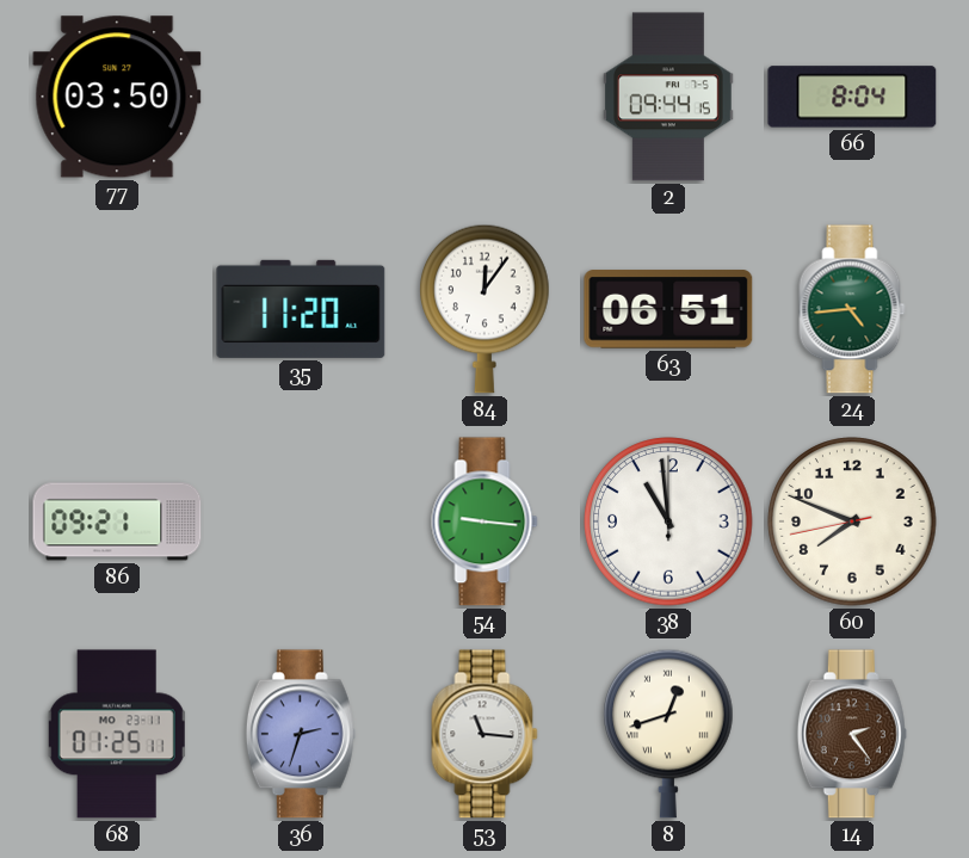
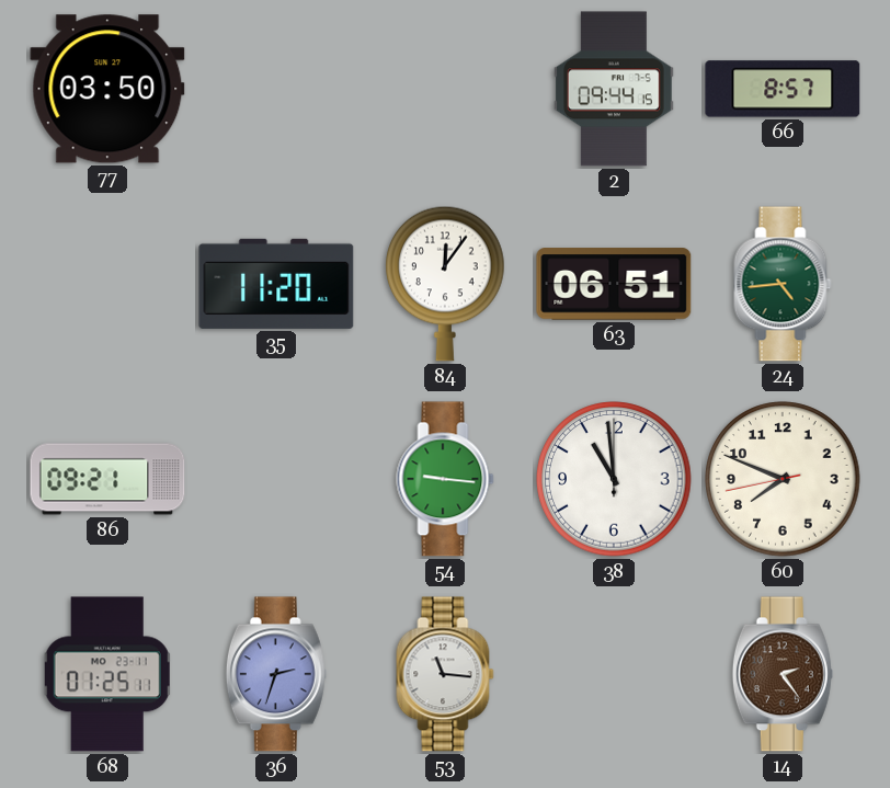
66: 8:04 -> 8:57 (783, 89)
8: 12:42 -> none (669, 734)
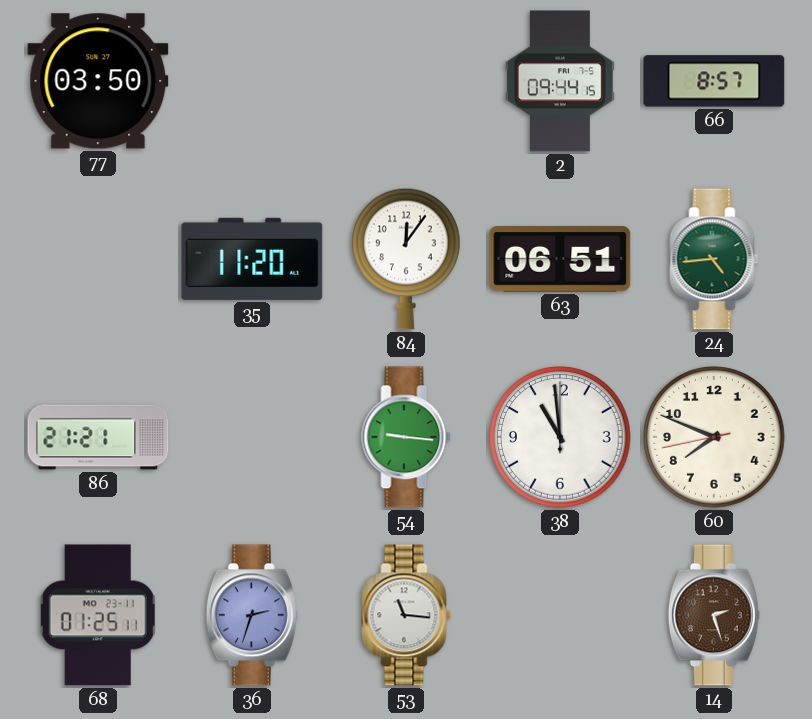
86: 09:21 -> 21:21 (98, 437)
14: 2:24 -> 2:27 (714, 615)
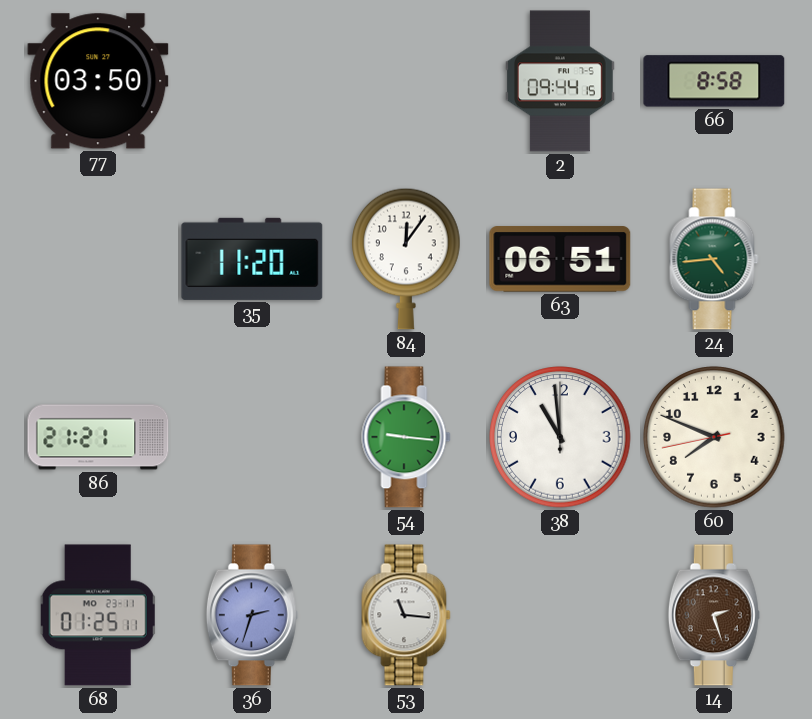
66: 8:57 -> 8:58 (714, 81)
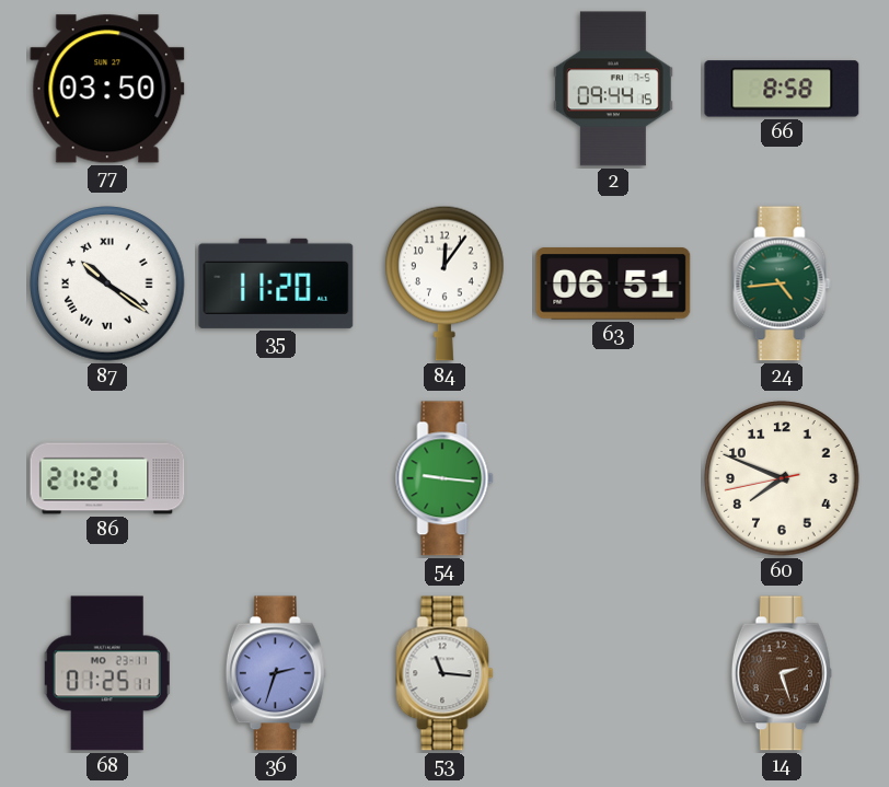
87: none -> 10:21 (107, 283)
38: 10:59 -> none (560, 437)
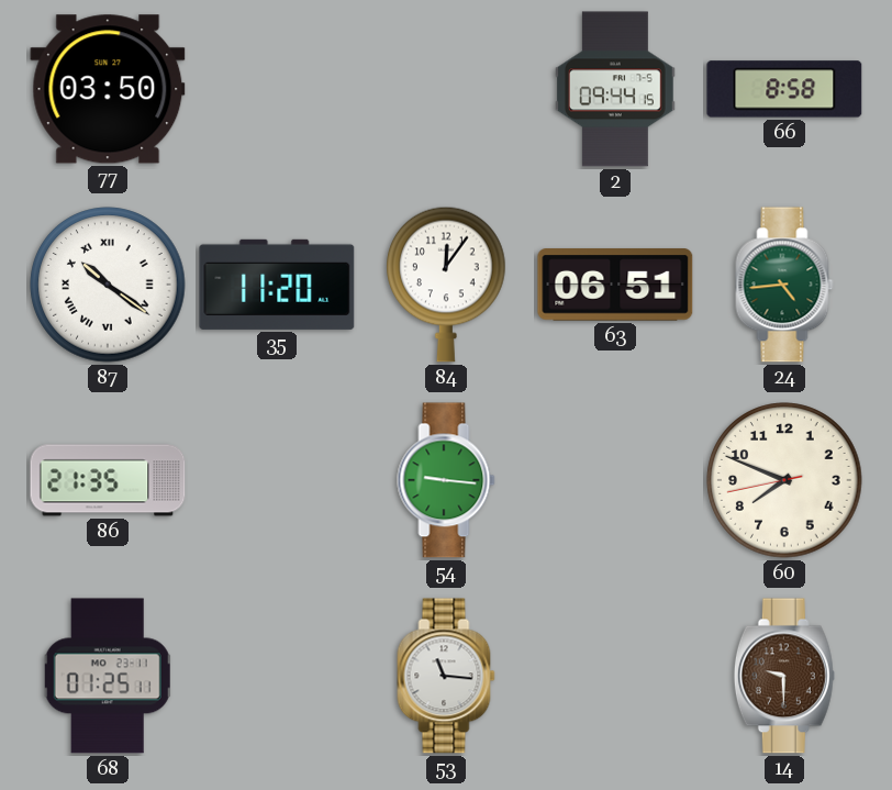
86: 21:21 -> 21:35 (108, 480)
36: 2:33 -> none (276, 673)
14: 2:27 -> 9:30 (784, 676)
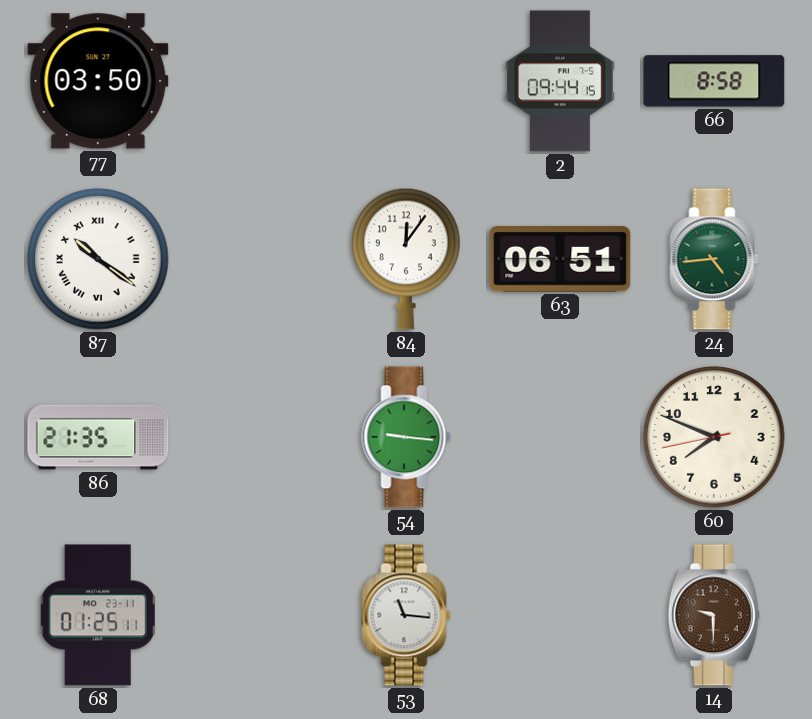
35: 11:20 -> none (277, 285)
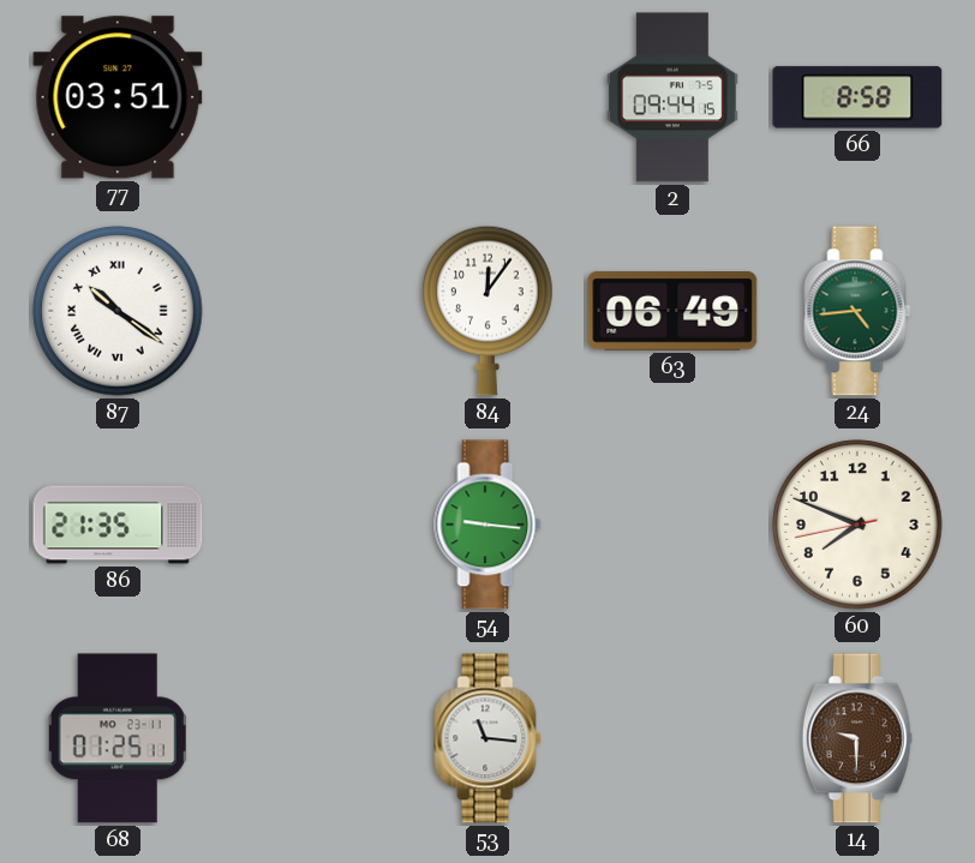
77: 03:50 -> 03:51 (118, 97)
63: 06:51 -> 06:49 (672, 311)
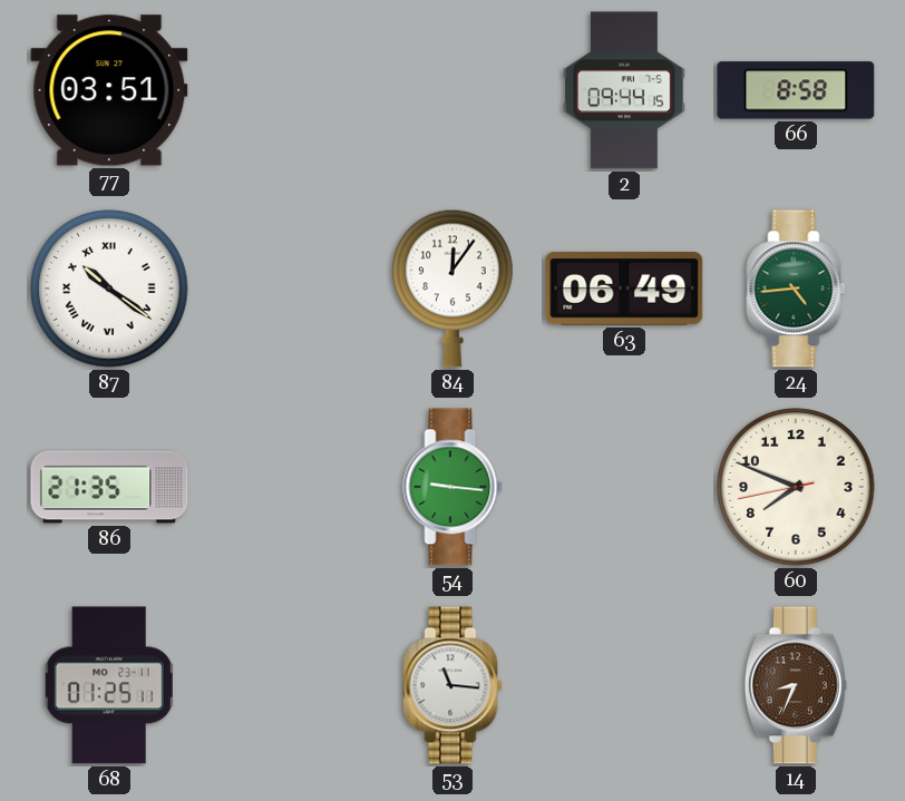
14: 9:30 -> 8:34 (796, 685)
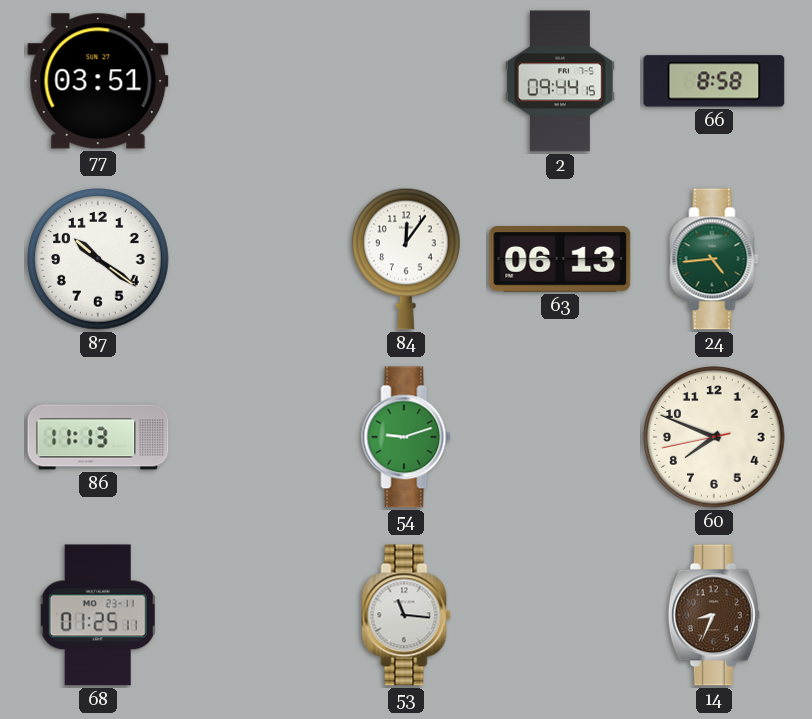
87 numerals: Roman -> Arabic (98, 259)
63: 06:49 -> 06:13 (560, 259)
86: 21:35 -> 11:13 (98, 437)
54: 9:16 -> 9:12 (406, 437)
